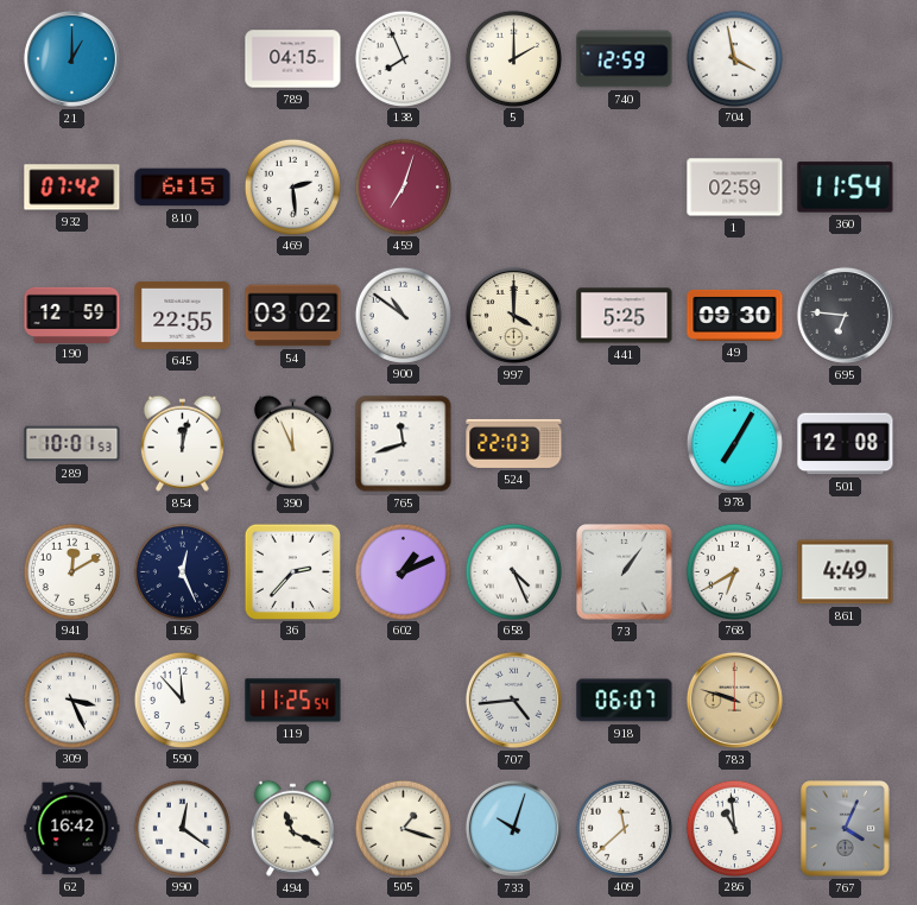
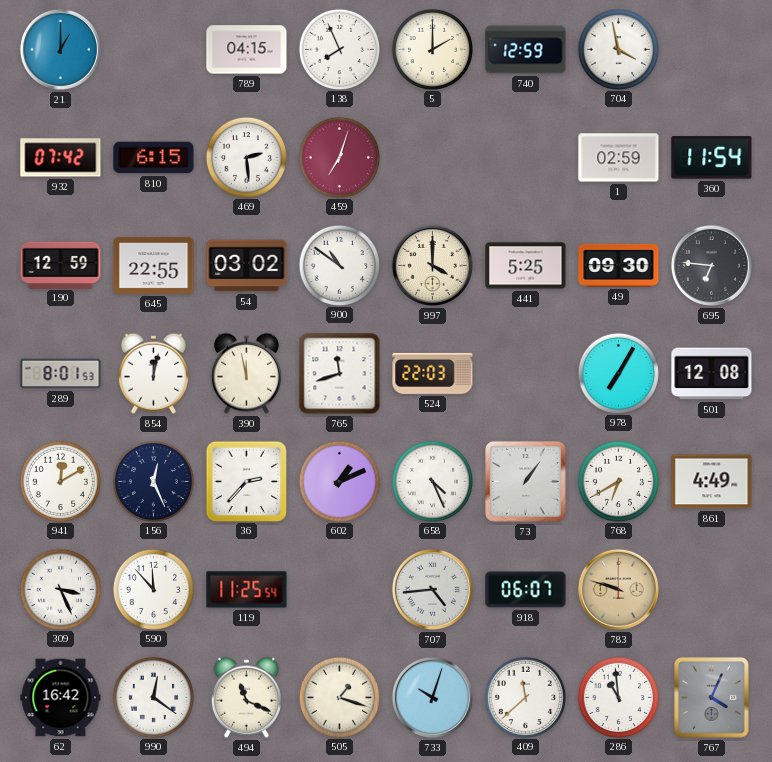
289: 10:01 -> 8:01 (61, 374)
390: 11:56 -> 11:58 (246, 373)
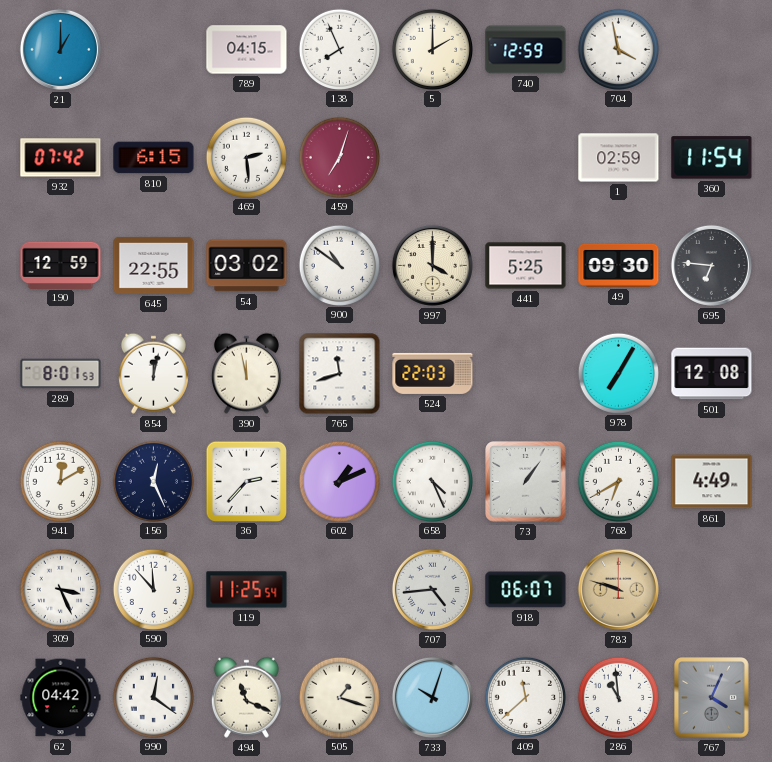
62: 16:42 -> 04:42 (61, 698)
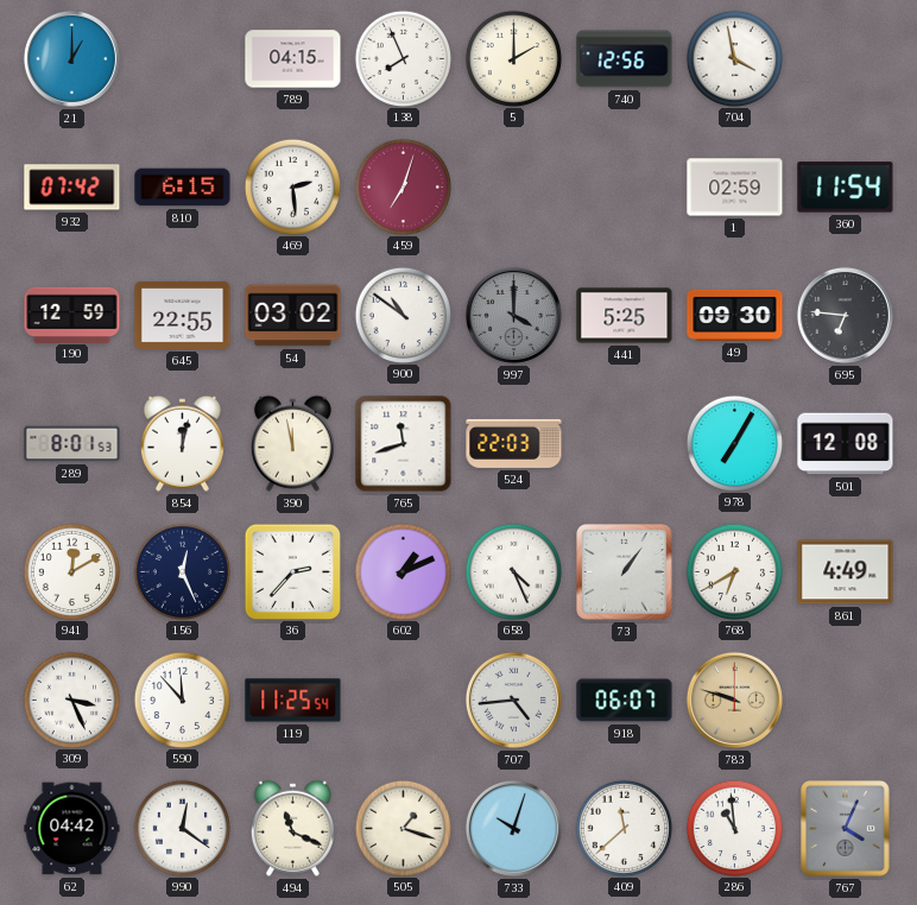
740: 12:59 -> 12:56 (625, 59)
997 dial: cream -> grey (513, 315)
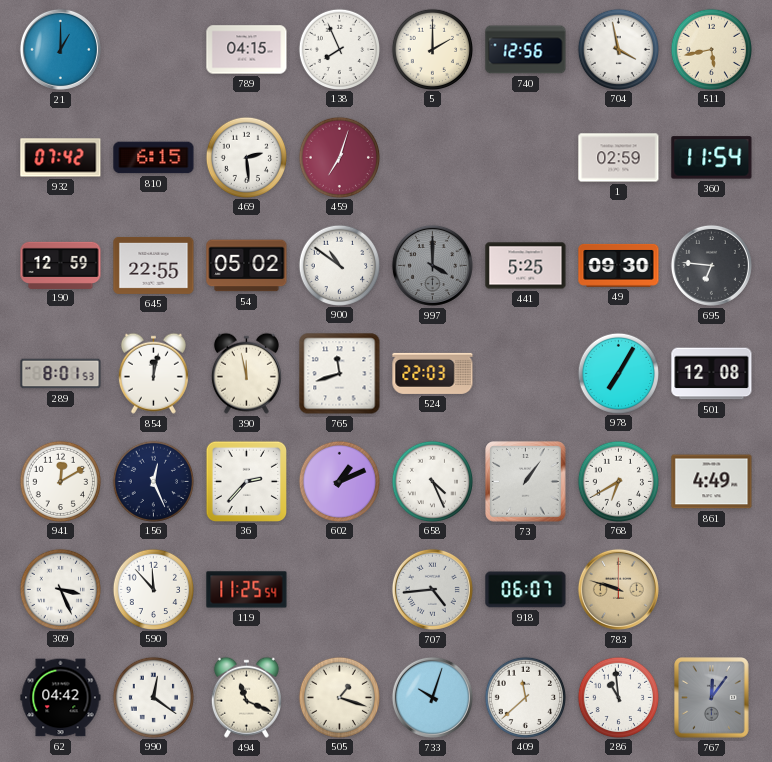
511: none -> 5:43 (711, 49)
54: 03:02 -> 05:02 (247, 266)
767: 4:04 -> 12:06 (712, 698)
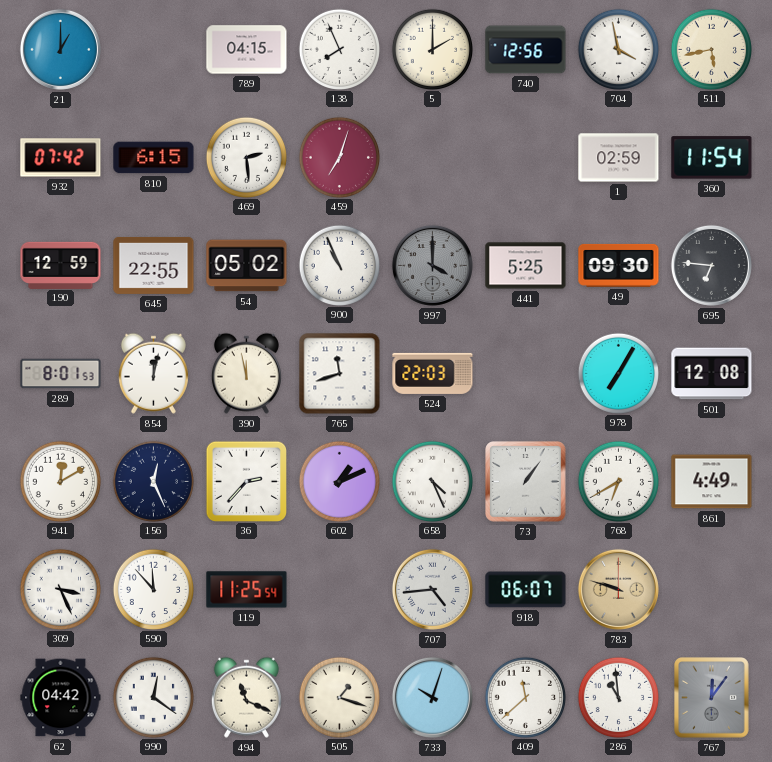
900: 10:51 -> 10:56 (339, 265)
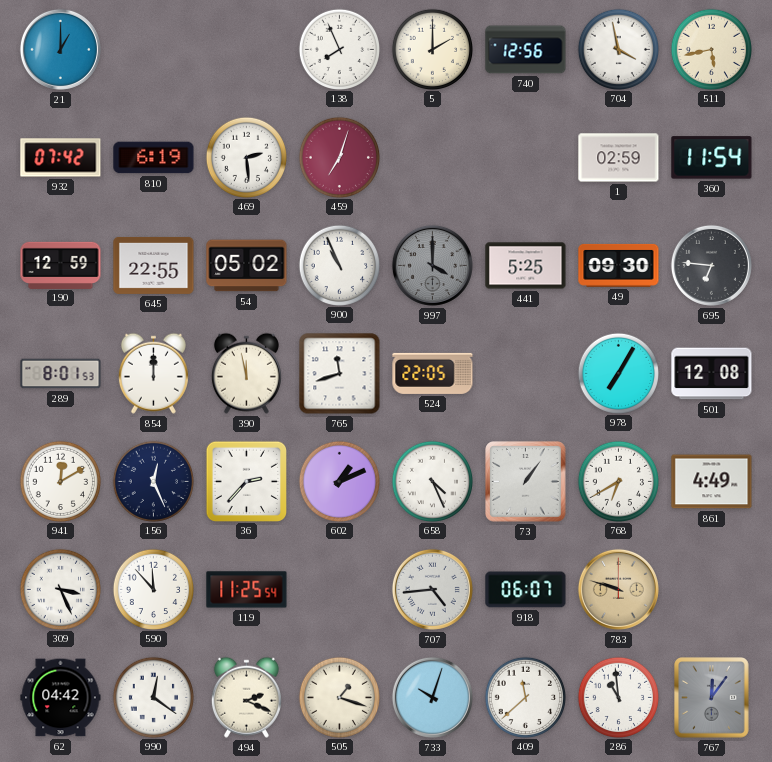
789: 04:15 -> none (247, 50)
810: 6:15 -> 6:19 (154, 158)
854: 12:02 -> 12:00 (153, 373)
524: 22:03 -> 22:05 (433, 373)
494: 11:19 -> 2:19 (246, 697)
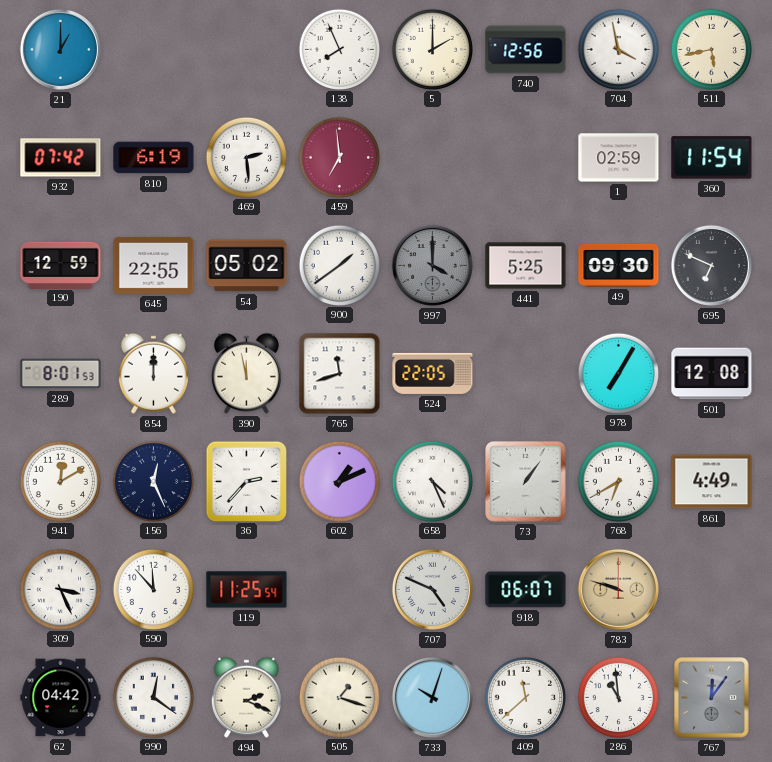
459: 7:03 -> 6:59 (339, 157)
900: 10:56 -> 1:39 (339, 265)
695: 6:46 -> 6:49 (711, 265)
707: 4:44 -> 4:49 (432, 589)
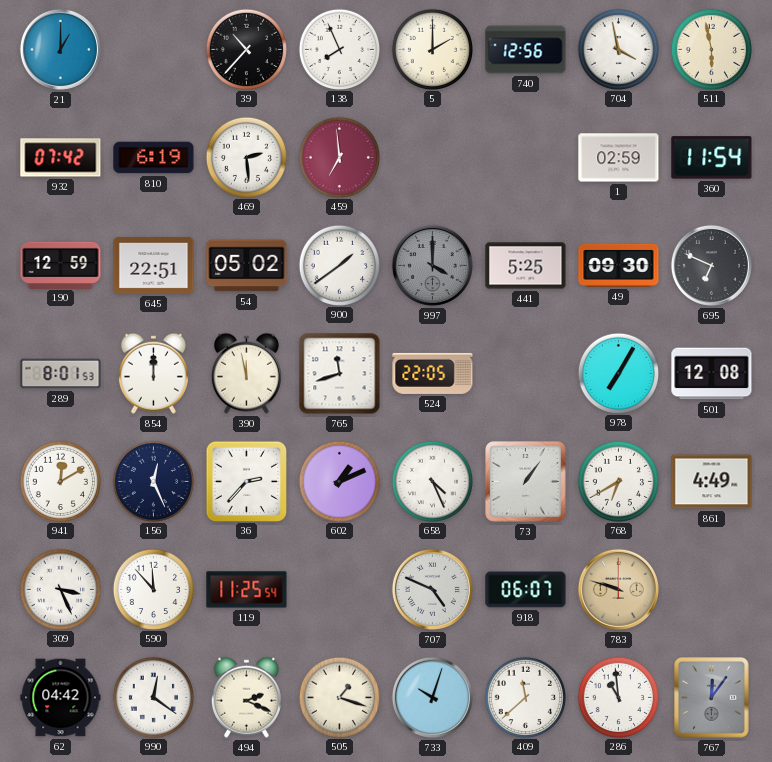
39: none -> 10:37 (246, 49)
511: 5:43 -> 5:58 (711, 49)
645: 22:55 -> 22:51 (154, 265)
